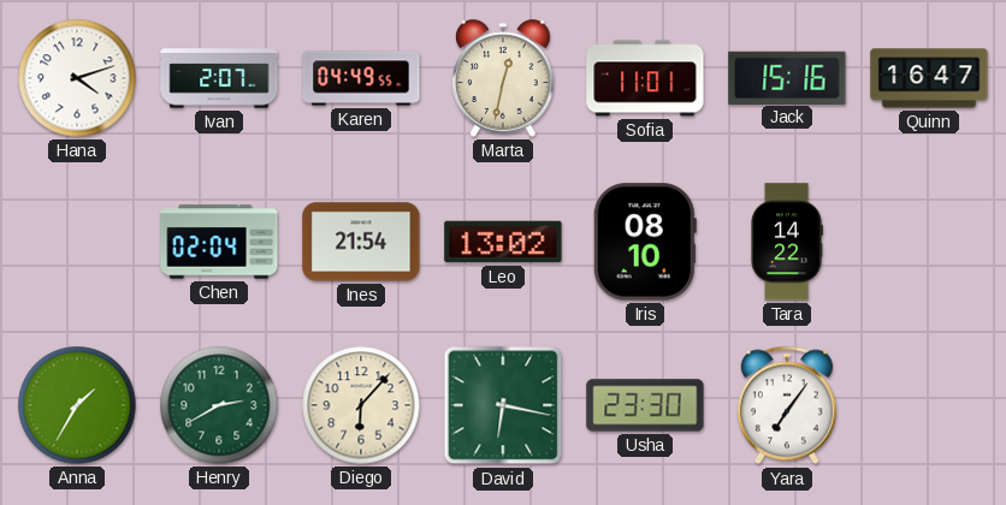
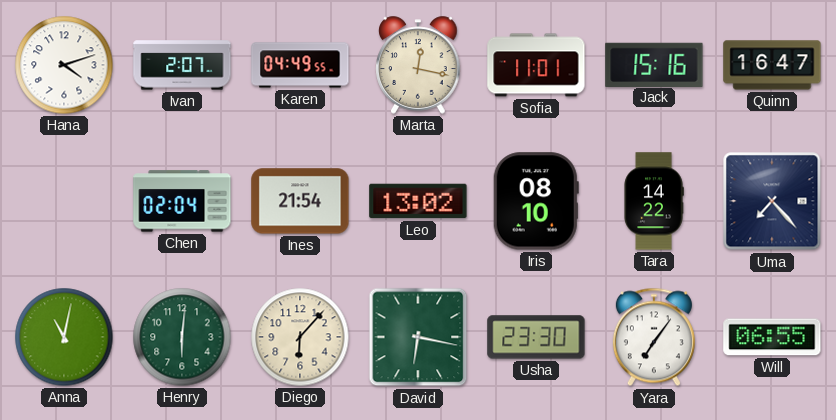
Marta: 12:32 -> 12:17 (418, 65)
Uma: none -> 7:23 (772, 201)
Anna: 1:35 -> 11:02 (64, 337)
Henry: 2:40 -> 6:01 (182, 337)
Will: none -> 06:55 (772, 337)
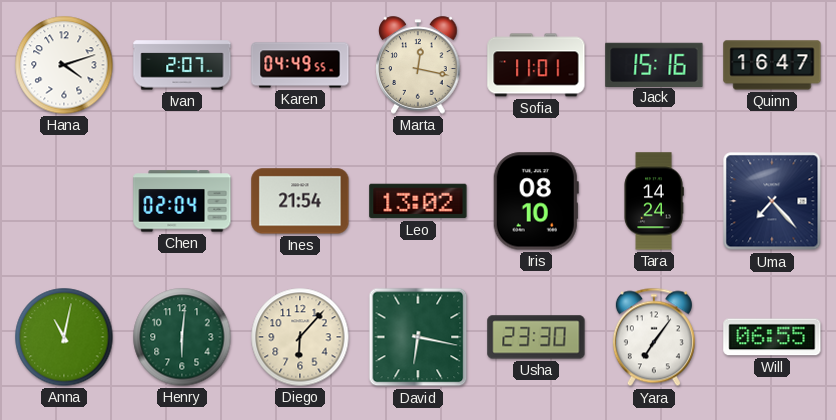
Tara: 14:22 -> 14:24 (654, 201)
